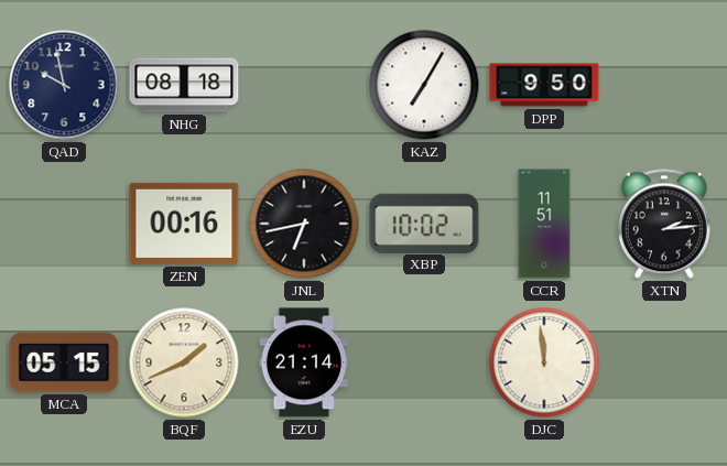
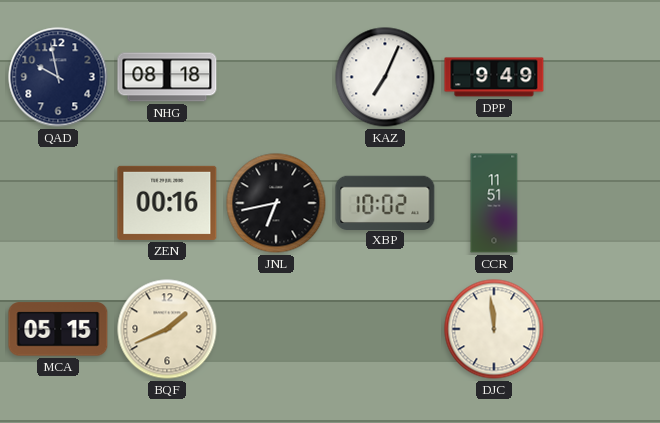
KAZ: 7:05 -> 7:04 (385, 77)
DPP: 9:50 -> 9:49 (494, 77)
XTN: 2:14 -> none (664, 224)
EZU: 21:14 -> none (303, 362)
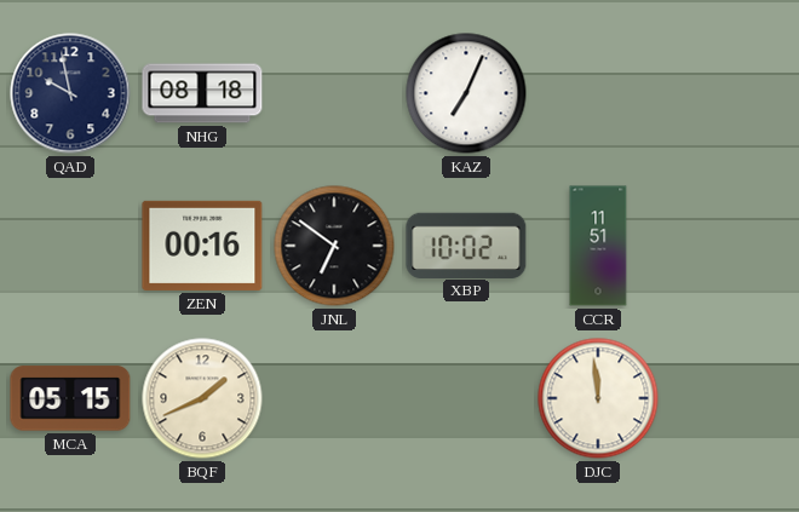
DPP: 9:49 -> none (494, 77)
JNL: 6:43 -> 6:51 (334, 246)
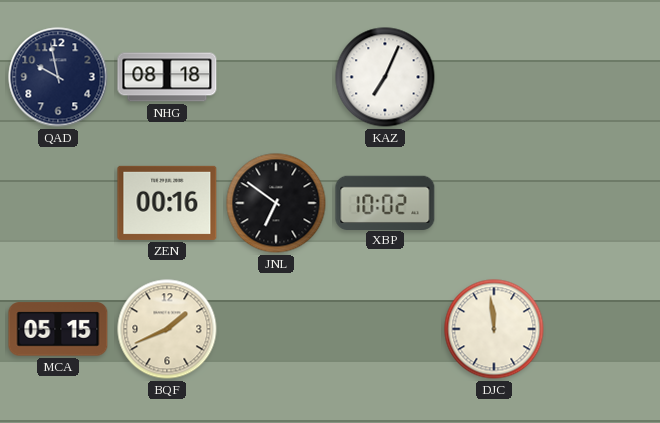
CCR: 11:51 -> none (598, 246)
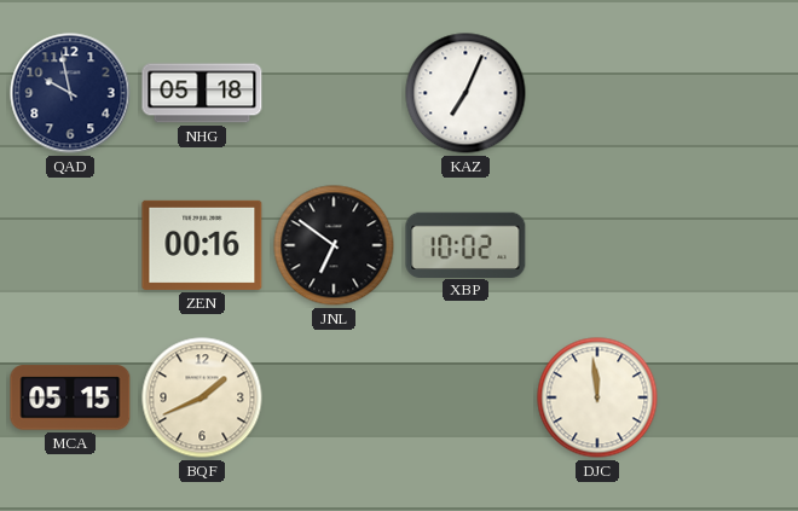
NHG: 08:18 -> 05:18 (202, 93)
